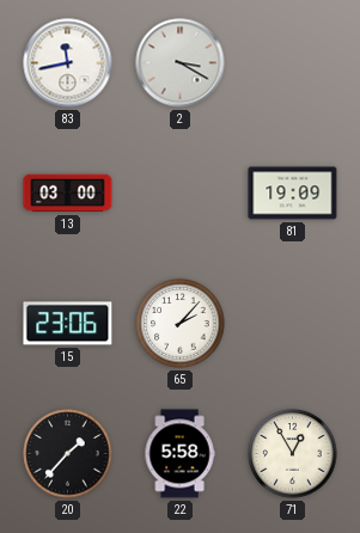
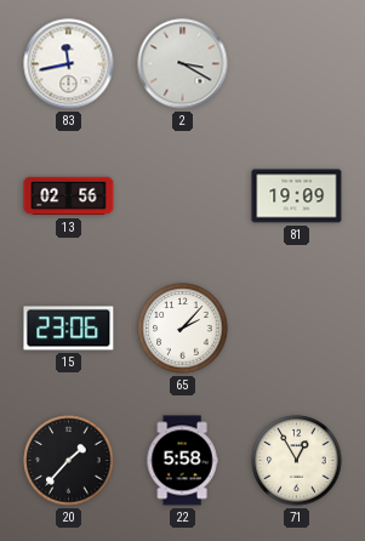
13: 03:00 -> 02:56 (69, 197)
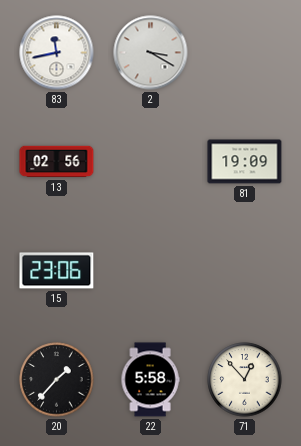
65: 2:07 -> none (183, 329)
71: 12:55 -> 12:53 (245, 380)
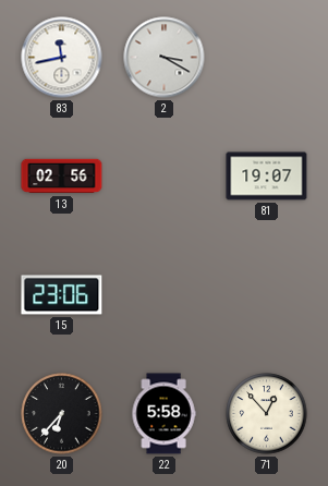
81: 19:09 -> 19:07 (267, 177)
20: 1:37 -> 6:37 (62, 414)
